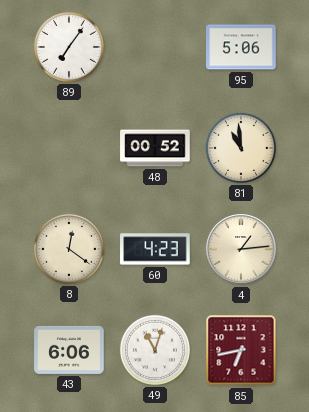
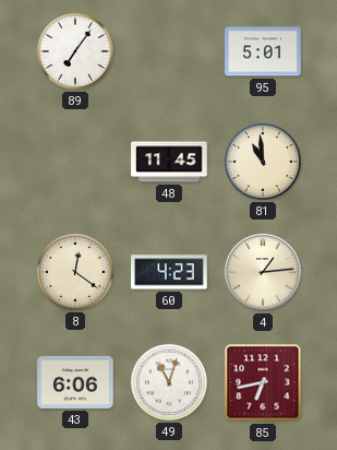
95: 5:06 -> 5:01 (263, 51)
48: 00:52 -> 11:45 (169, 162)
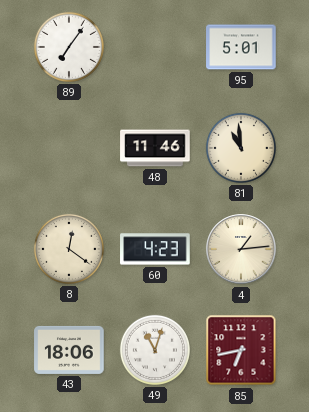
48: 11:45 -> 11:46 (155, 148)
43: 6:06 -> 18:06 (69, 350)
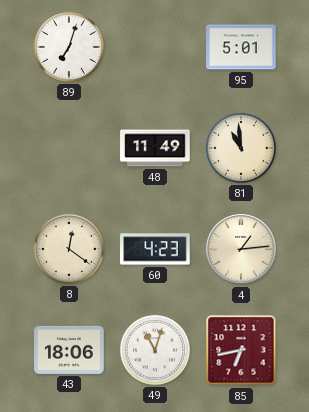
89: 7:06 -> 7:03 (69, 47)
48: 11:46 -> 11:49 (155, 148)
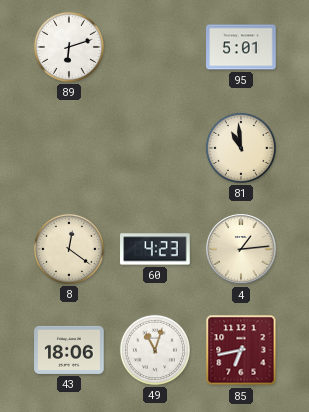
89: 7:03 -> 6:12 (69, 47)
48: 11:49 -> none (155, 148)
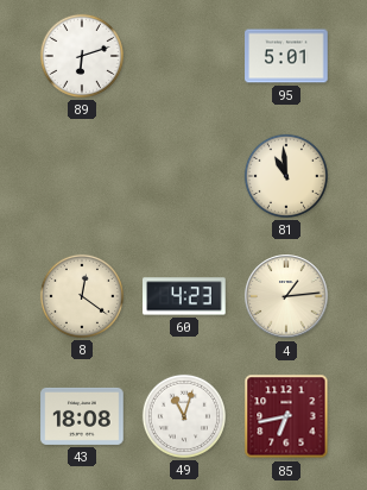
43: 18:06 -> 18:08 (82, 416)
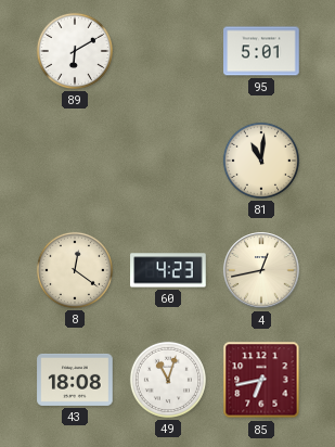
89: 6:12 -> 6:10 (75, 51)
81: 10:59 -> 11:01 (261, 161)
4: 1:14 -> 12:43 (261, 270)
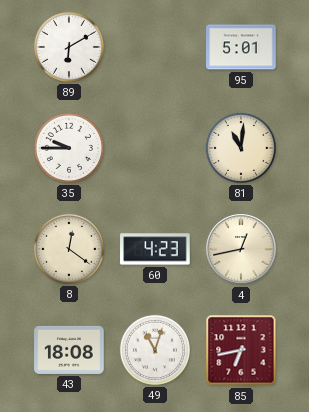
35: none -> 9:45 (69, 148)
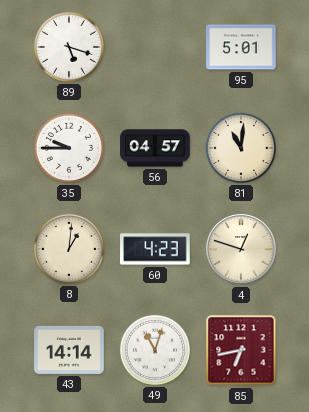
89: 6:10 -> 5:18 (69, 47)
56: none -> 04:57 (155, 148)
8: 12:21 -> 1:01 (69, 249)
4: 12:43 -> 12:48 (241, 249)
43: 18:08 -> 14:14 (69, 350)
